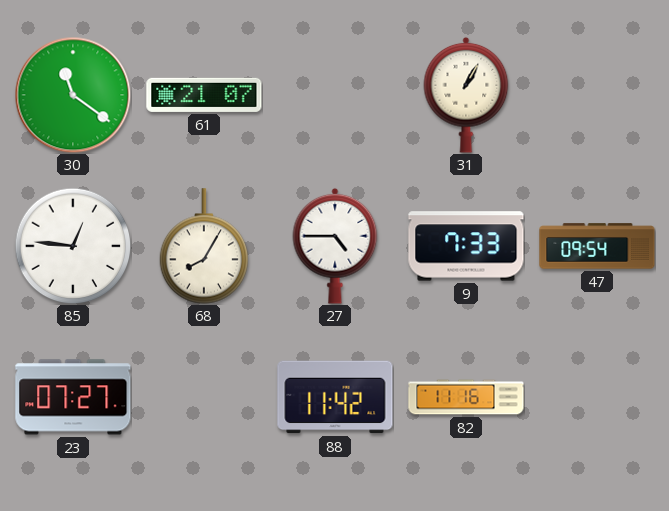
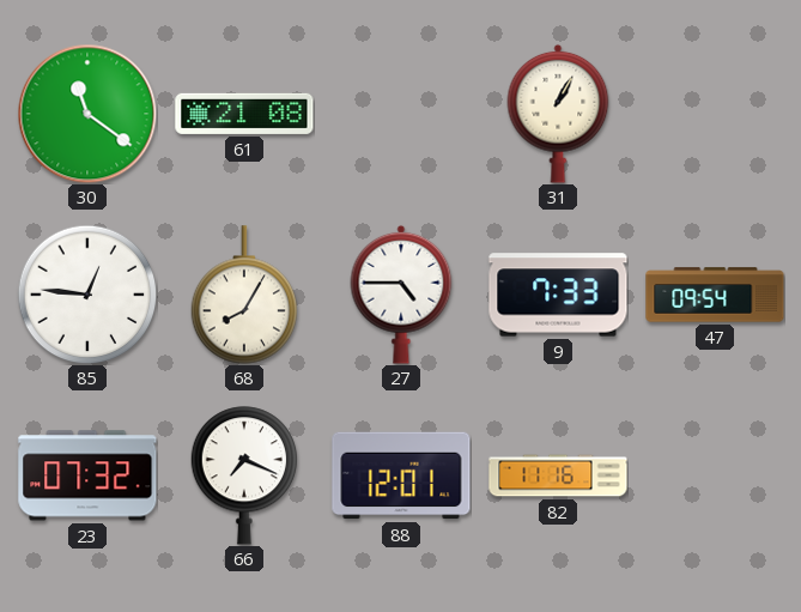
61: 21:07 -> 21:08 (244, 114)
23: 07:27 -> 07:32 (87, 475)
66: none -> 7:19 (244, 475)
88: 11:42 -> 12:01 (401, 475)
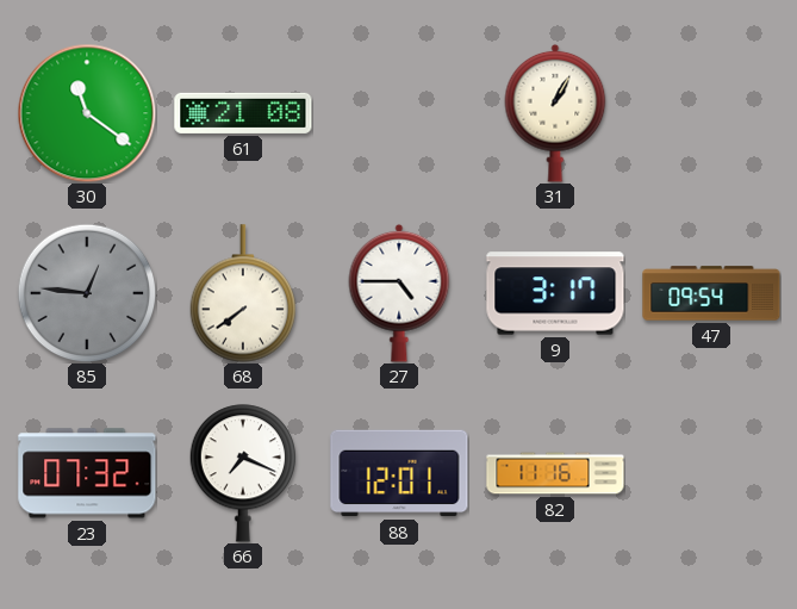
85 dial: white -> grey (87, 293)
68: 8:05 -> 7:39 (243, 293)
9: 7:33 -> 3:17 (555, 293)
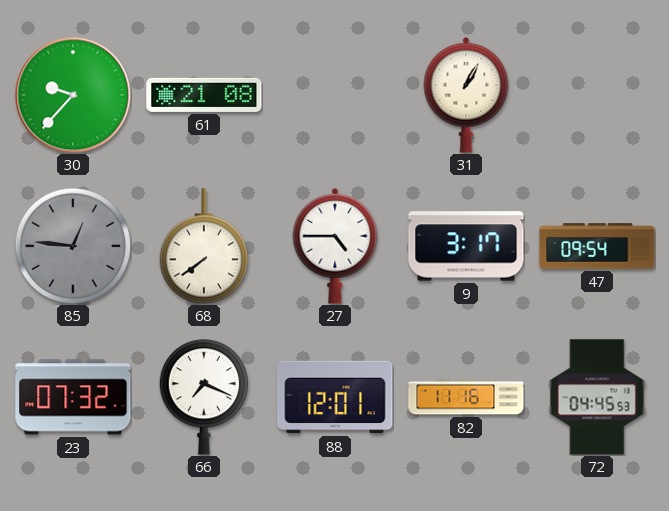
30: 11:21 -> 9:37 (73, 95)
72: none -> 04:45 (597, 397)
